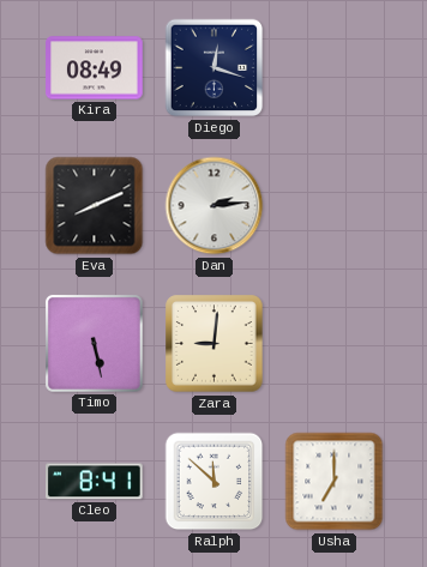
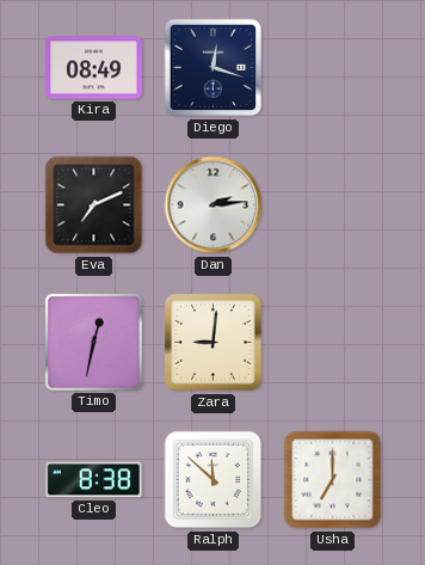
Eva: 8:11 -> 7:11 (94, 205)
Timo: 5:28 -> 12:32 (93, 342)
Cleo: 8:41 -> 8:38 (94, 480)
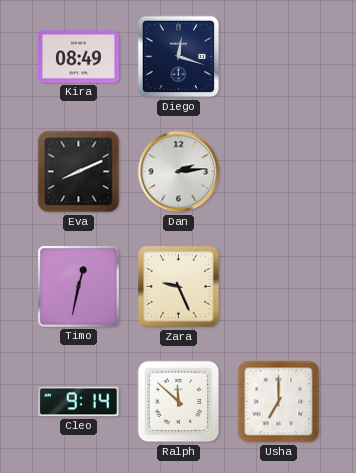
Eva: 7:11 -> 8:11 (79, 172)
Zara: 9:01 -> 9:26 (179, 287)
Cleo: 8:38 -> 9:14 (79, 402)
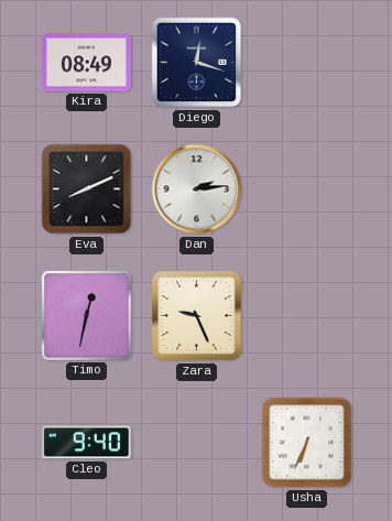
Cleo: 9:14 -> 9:40 (87, 443)
Ralph: 11:52 -> none (179, 402)
Usha: 7:00 -> 6:34 (307, 443)
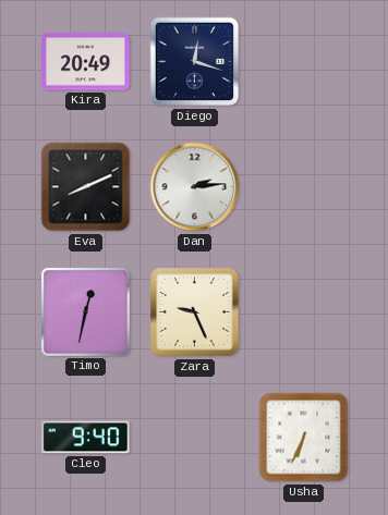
Kira: 08:49 -> 20:49 (86, 62)
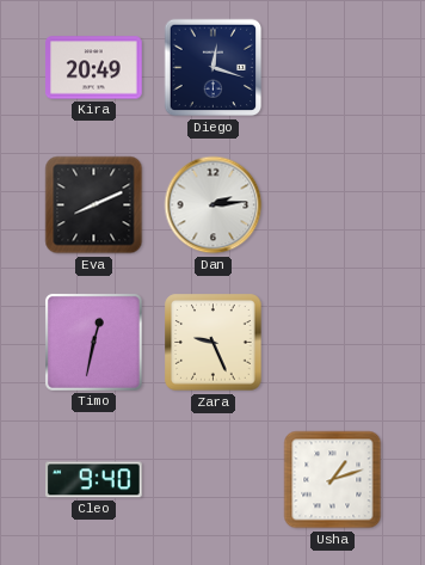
Usha: 6:34 -> 1:12 (333, 480)
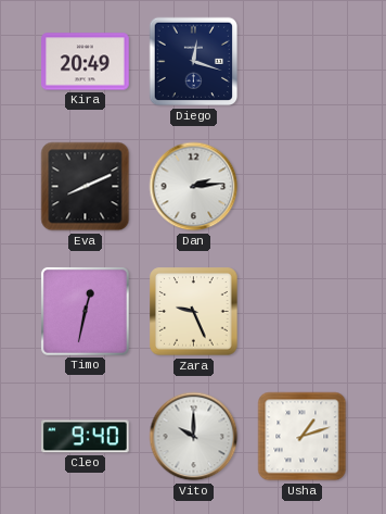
Vito: none -> 10:00 (194, 437)
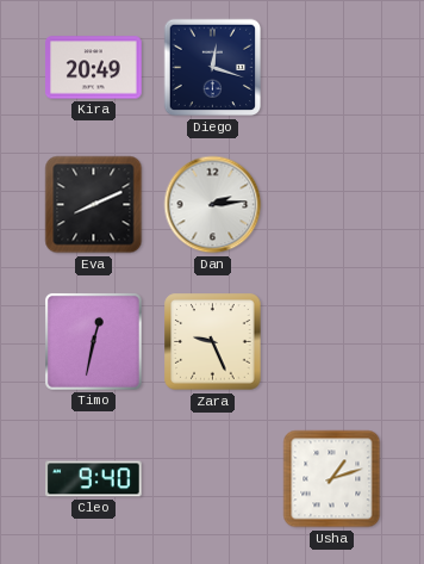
Vito: 10:00 -> none (194, 437)
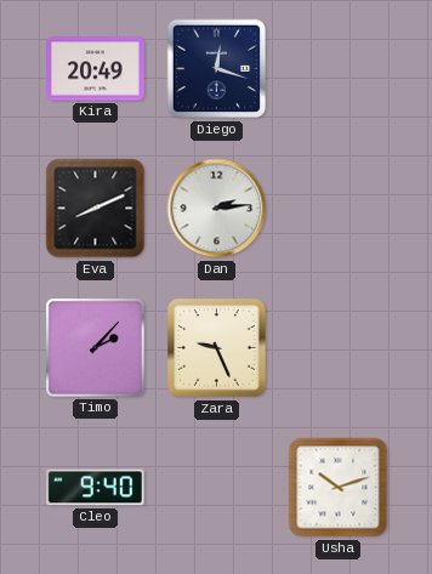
Timo: 12:32 -> 2:07 (95, 347)
Usha: 1:12 -> 10:12 (339, 488)
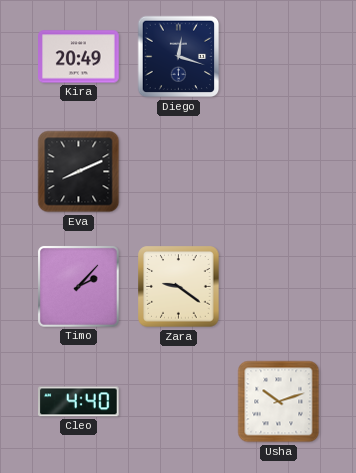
Dan: 2:14 -> none (217, 209)
Zara: 9:26 -> 9:21 (179, 287)
Cleo: 9:40 -> 4:40 (79, 402)
